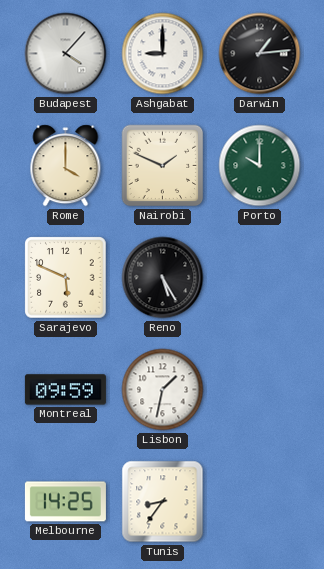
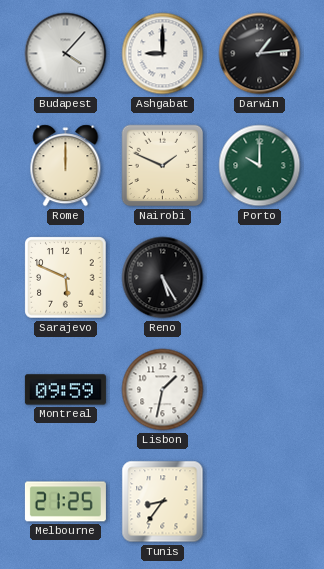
Rome: 4:00 -> 12:00 (66, 166)
Melbourne: 14:25 -> 21:25 (65, 502)
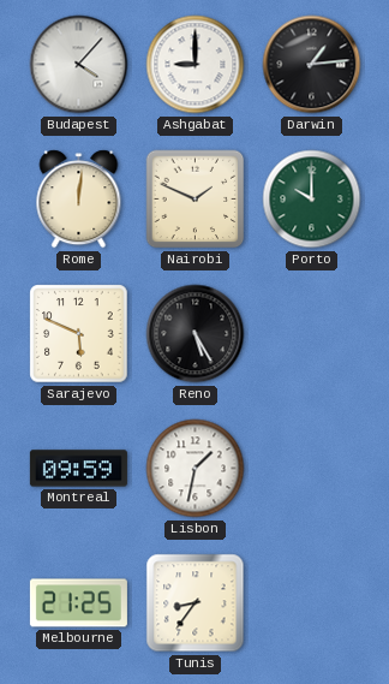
Rome: 12:00 -> 12:01 (79, 200)
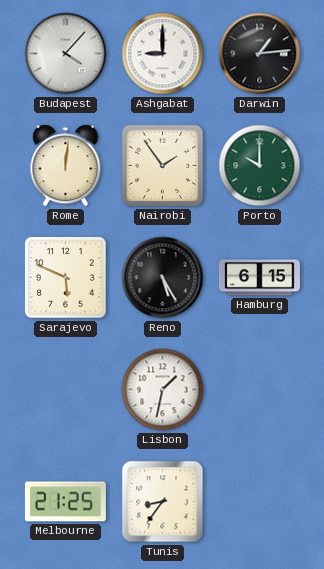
Nairobi: 1:49 -> 1:54 (163, 166)
Hamburg: none -> 6:15 (259, 278)
Montreal: 09:59 -> none (78, 469)
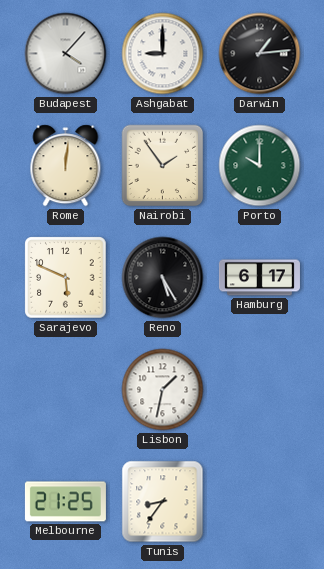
Hamburg: 6:15 -> 6:17 (259, 278)
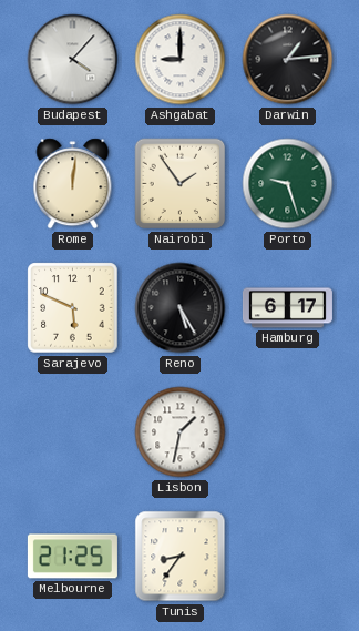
Porto: 10:00 -> 9:27 (288, 184)
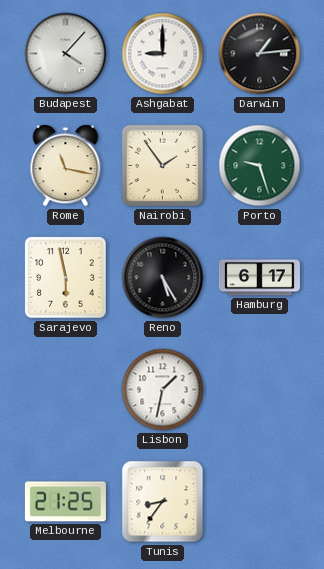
Rome: 12:01 -> 11:17 (66, 166)
Sarajevo: 5:49 -> 5:58 (66, 278)
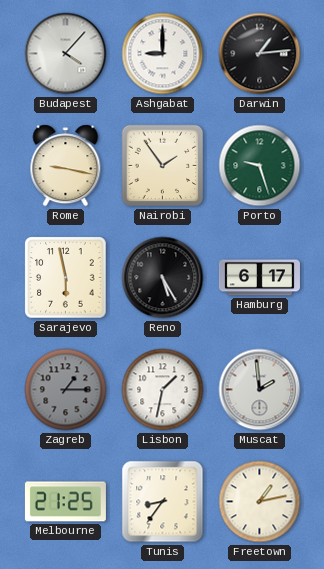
Rome: 11:17 -> 9:17 (66, 166)
Zagreb: none -> 1:15 (66, 390)
Muscat: none -> 1:59 (260, 390)
Freetown: none -> 1:13 (260, 502)
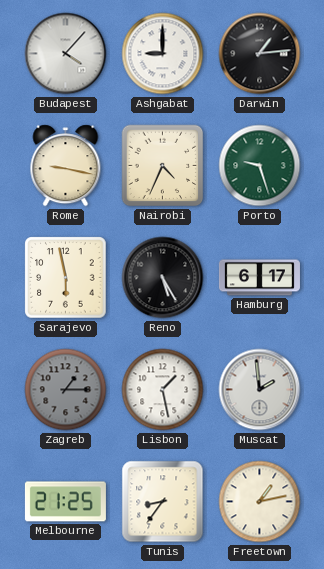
Nairobi: 1:54 -> 4:34 (163, 166)
Lisbon: 1:32 -> 1:28 (163, 390)
